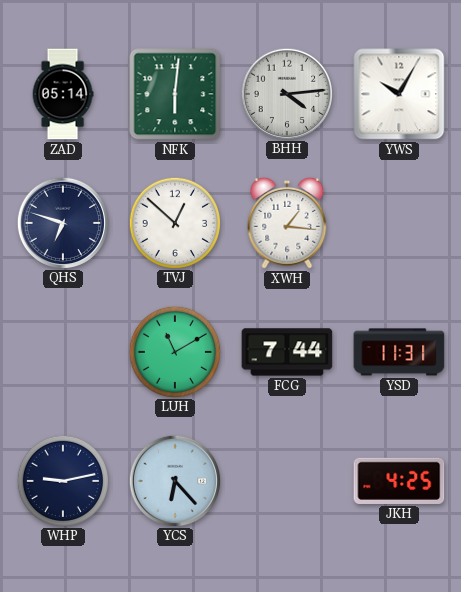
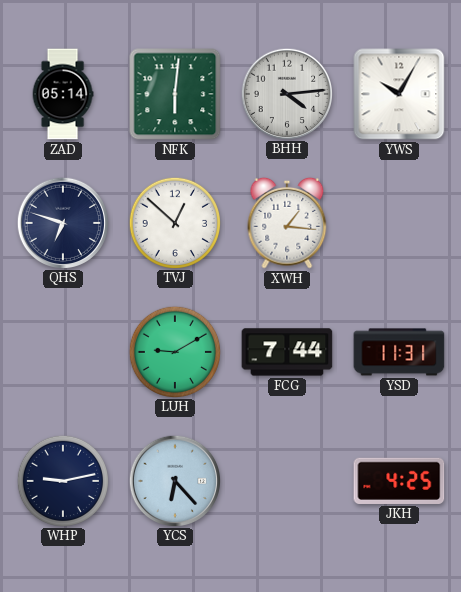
LUH: 11:10 -> 9:10 (174, 351)
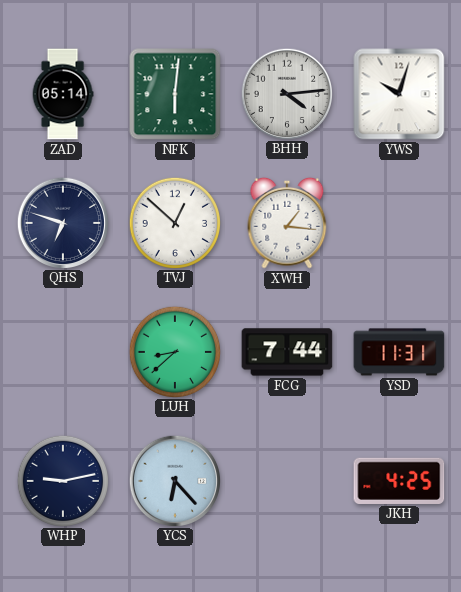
YWS: 10:05 -> 10:03 (399, 94)
LUH: 9:10 -> 8:38 (174, 351)
